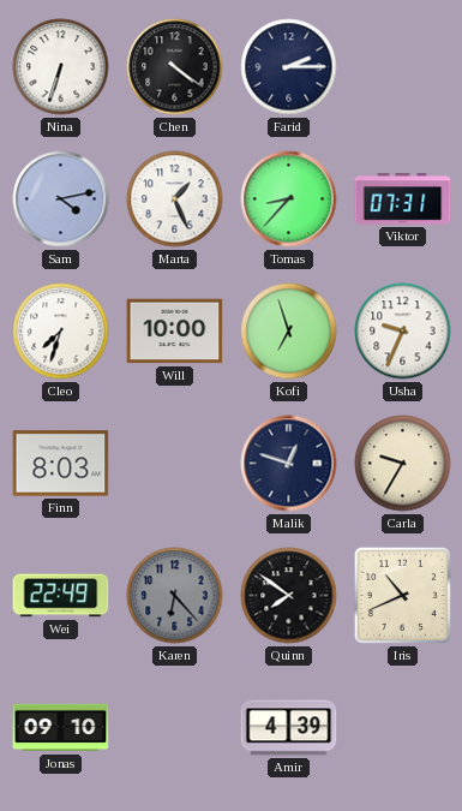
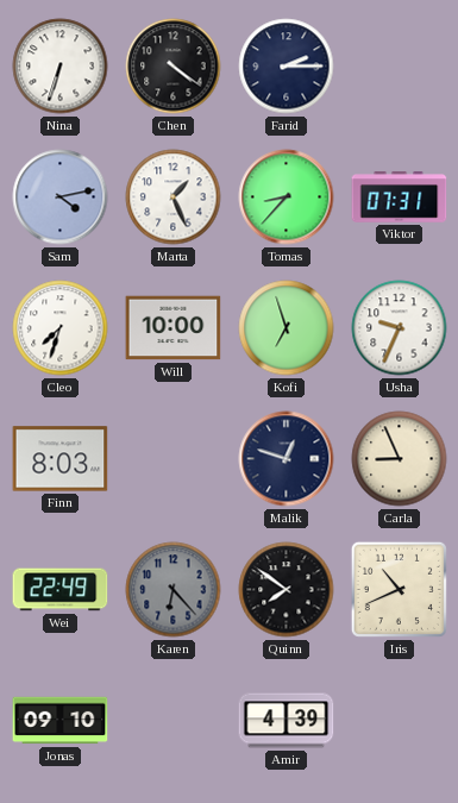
Carla: 9:35 -> 8:56 (400, 459)
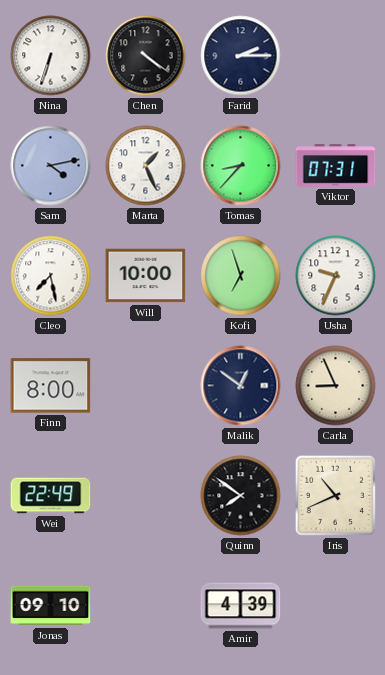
Cleo: 7:33 -> 7:28 (51, 276)
Finn: 8:03 -> 8:00 (51, 386)
Malik: 12:48 -> 12:51 (241, 386)
Karen: 6:23 -> none (174, 590)
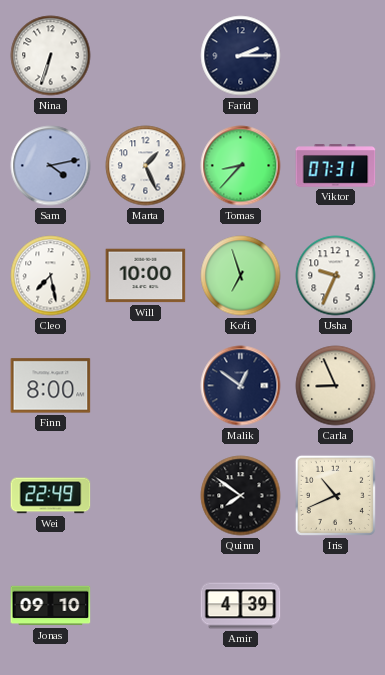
Chen: 4:21 -> none (146, 56)
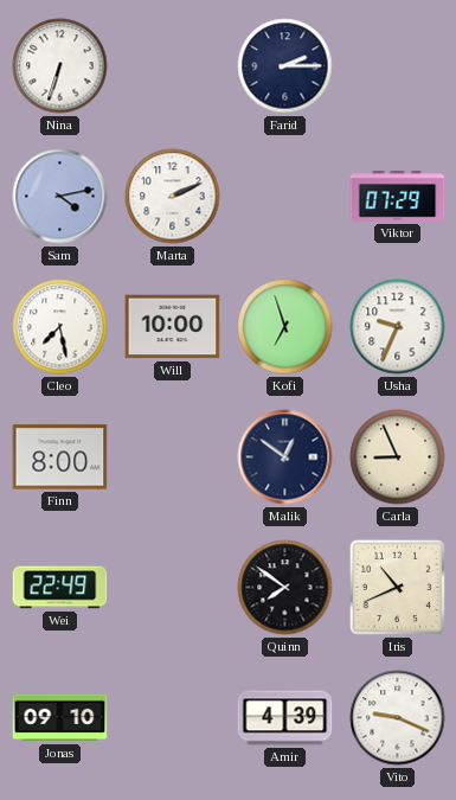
Marta: 1:26 -> 2:11 (173, 197)
Tomas: 8:37 -> none (241, 166)
Viktor: 07:31 -> 07:29 (398, 197)
Vito: none -> 9:19 (398, 718)
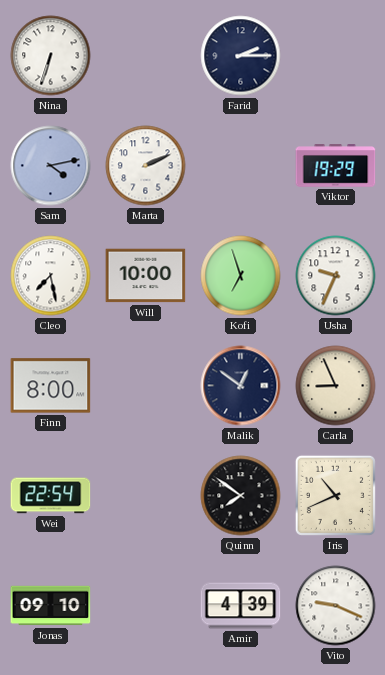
Viktor: 07:29 -> 19:29 (336, 166)
Wei: 22:49 -> 22:54 (51, 496)
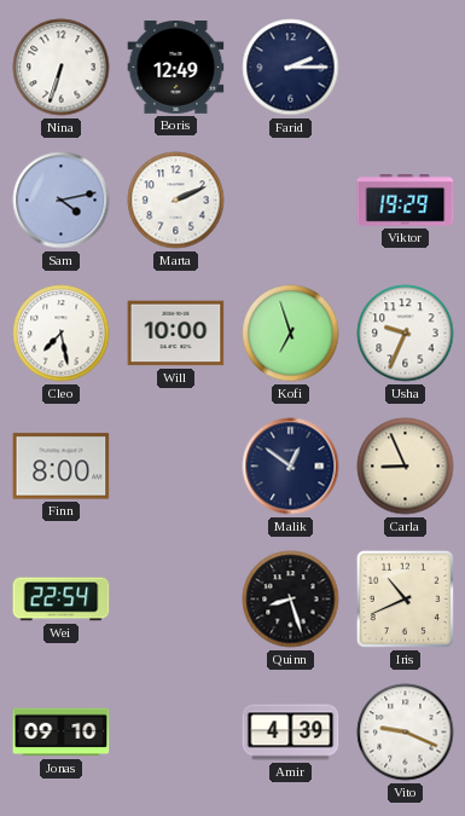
Boris: none -> 12:49 (176, 68)
Quinn: 7:51 -> 8:27 (291, 600)
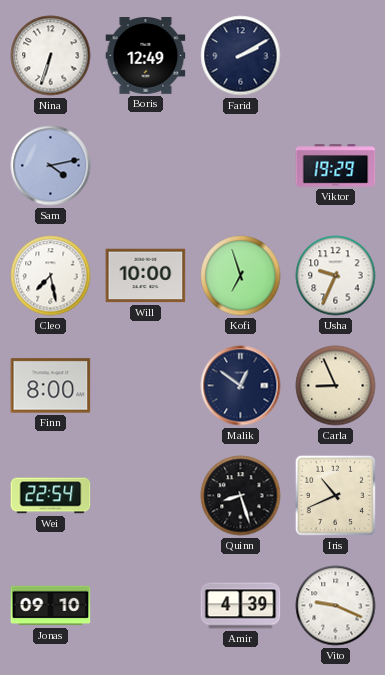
Farid: 2:15 -> 2:10 (241, 56)
Marta: 2:11 -> none (176, 201)
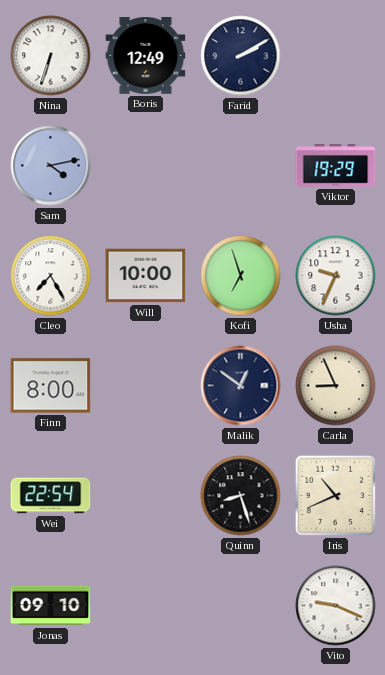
Cleo: 7:28 -> 7:25 (51, 276)
Amir: 4:39 -> none (241, 606)
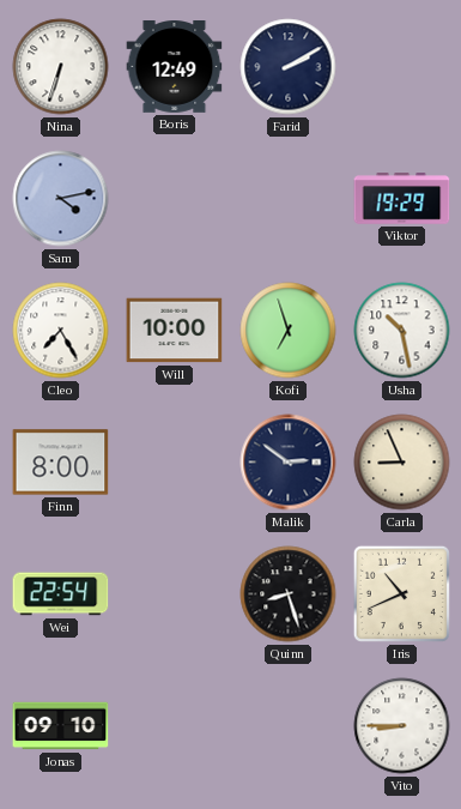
Usha: 9:34 -> 10:28 (402, 331)
Malik: 12:51 -> 2:51 (289, 463)
Vito: 9:19 -> 8:45 (402, 726)
